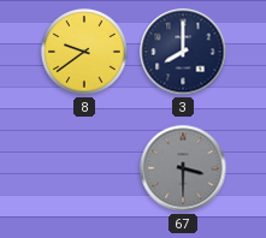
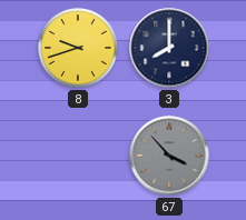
8: 9:39 -> 9:42 (78, 48)
67: 3:30 -> 3:53 (169, 156)
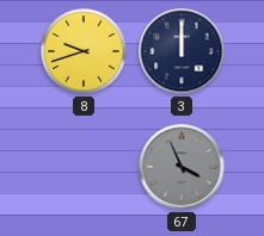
3: 8:00 -> 12:00 (182, 51)
67: 3:53 -> 3:56 (182, 167)
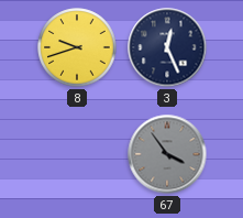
3: 12:00 -> 12:26 (167, 47)
67: 3:56 -> 3:54 (167, 154)
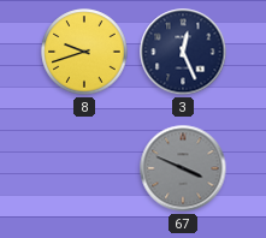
67: 3:54 -> 3:49 (183, 168)
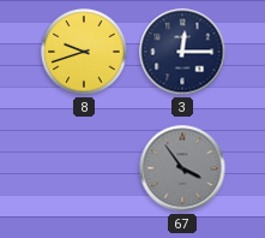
3: 12:26 -> 12:15 (182, 52)
67: 3:49 -> 3:54 (182, 168)
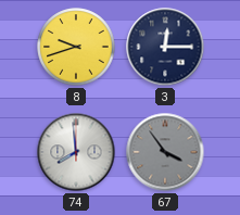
74: none -> 7:59 (76, 152)
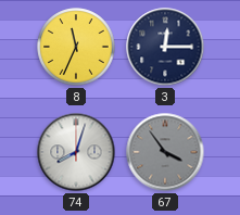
8: 9:42 -> 11:34 (76, 47)
74: 7:59 -> 8:03 (76, 152)
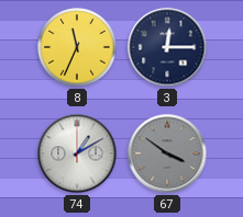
74: 8:03 -> 1:10 (77, 153)
67: 3:54 -> 3:51 (167, 153)
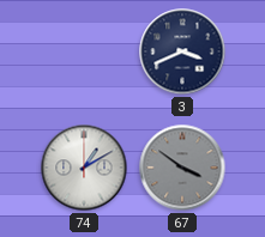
8: 11:34 -> none (77, 47)
3: 12:15 -> 3:41 (182, 51)
